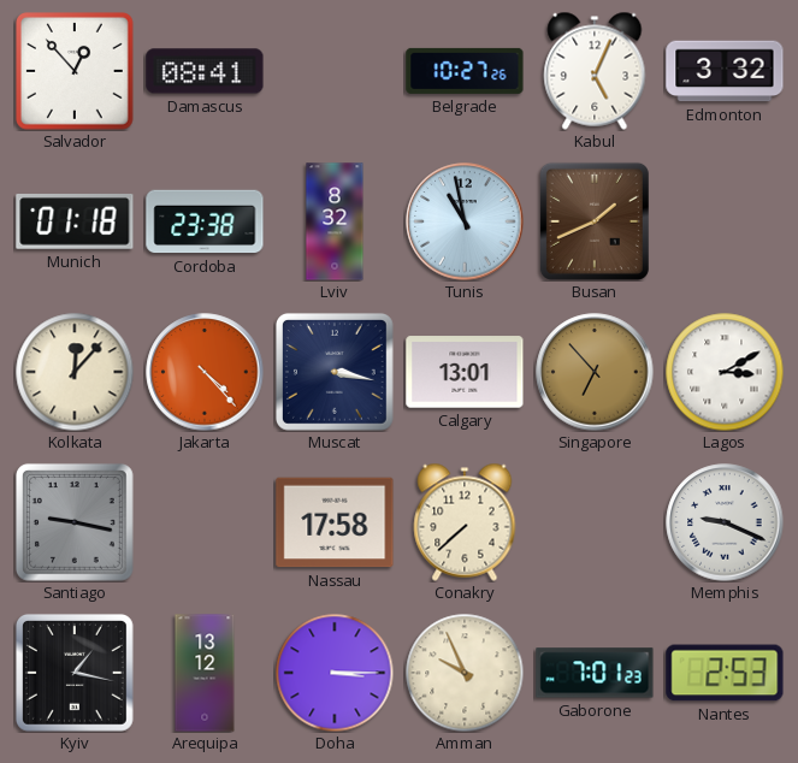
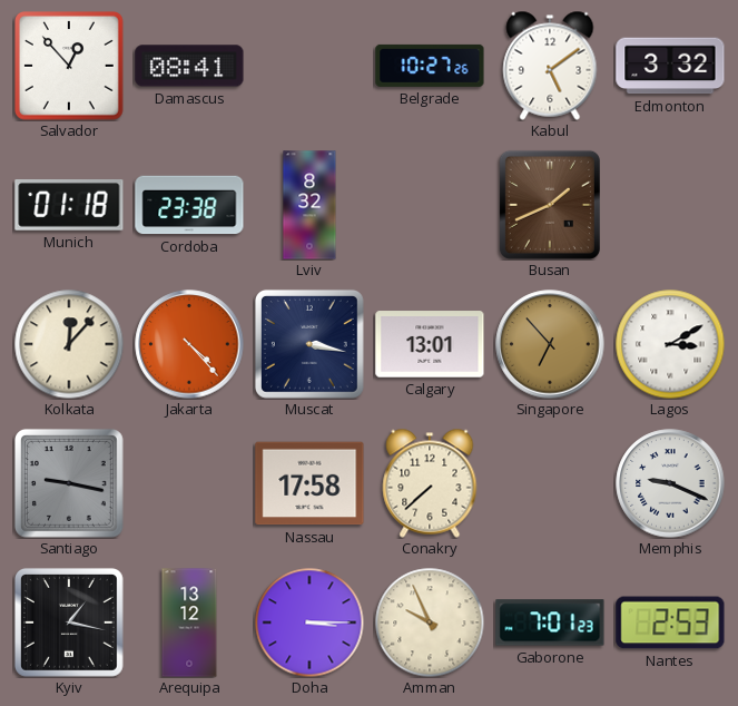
Kabul: 5:04 -> 5:09 (550, 66)
Tunis: 10:58 -> none (465, 221)
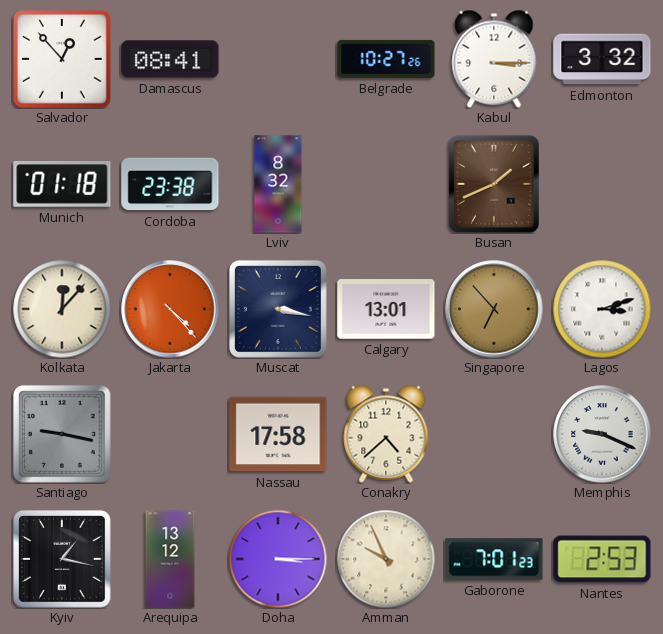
Kabul: 5:09 -> 3:15 (494, 59)
Lagos: 3:10 -> 3:12 (602, 309)
Conakry: 7:38 -> 4:38 (386, 434)
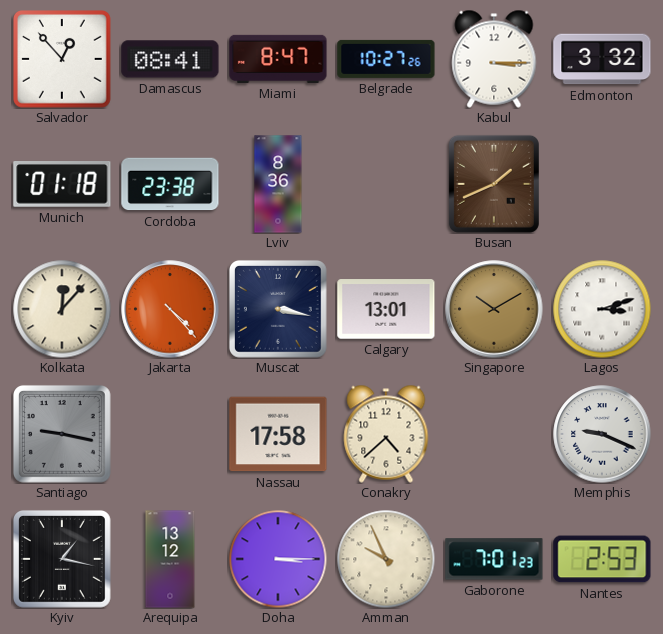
Miami: none -> 8:47 (278, 59)
Lviv: 8:32 -> 8:36 (278, 184)
Singapore: 6:53 -> 10:10 (494, 309)
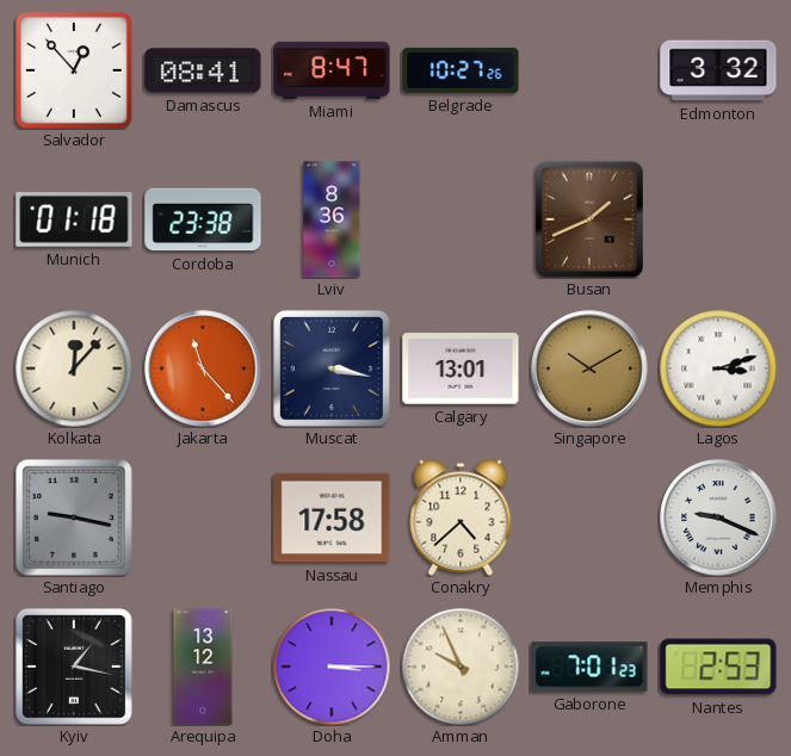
Kabul: 3:15 -> none (494, 59)
Jakarta: 4:23 -> 11:23 (203, 368)
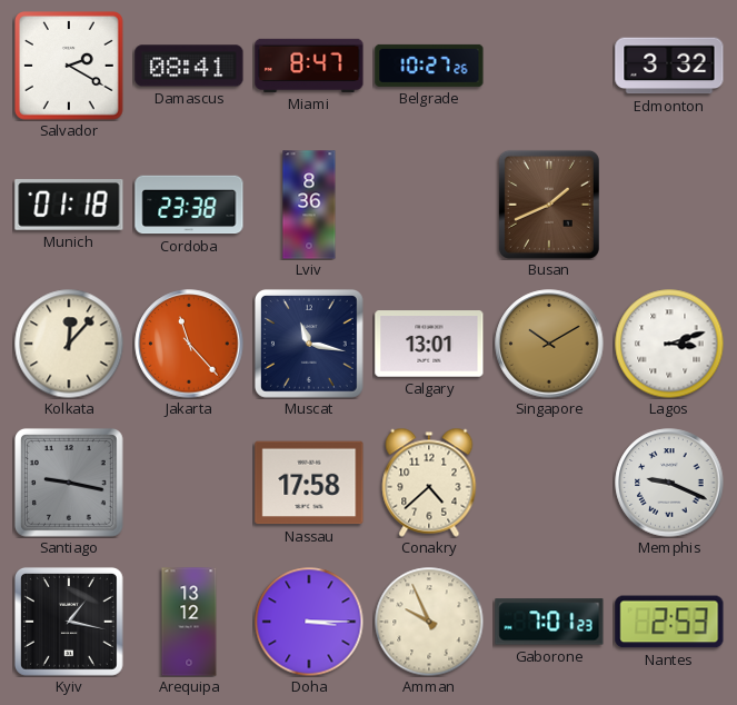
Salvador: 12:53 -> 2:20 (70, 67)
Muscat: 3:17 -> 11:17 (309, 344)
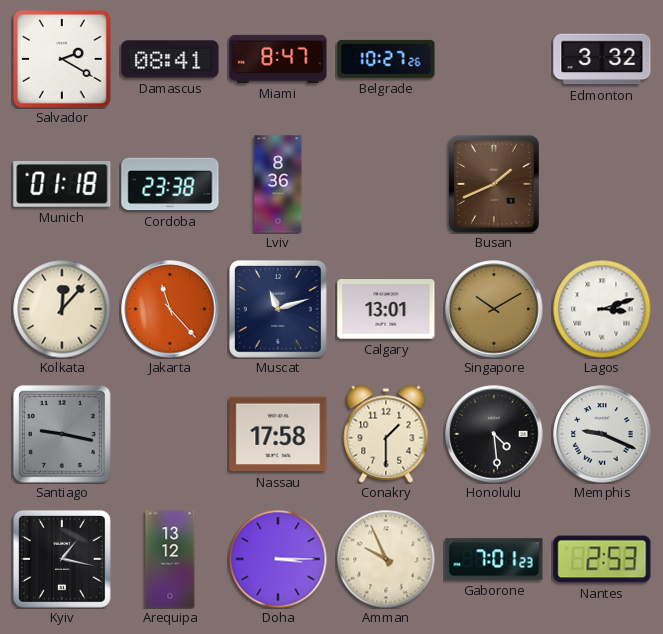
Muscat: 11:17 -> 11:12 (278, 309)
Conakry: 4:38 -> 1:30 (386, 434)
Honolulu: none -> 4:29 (494, 434)
